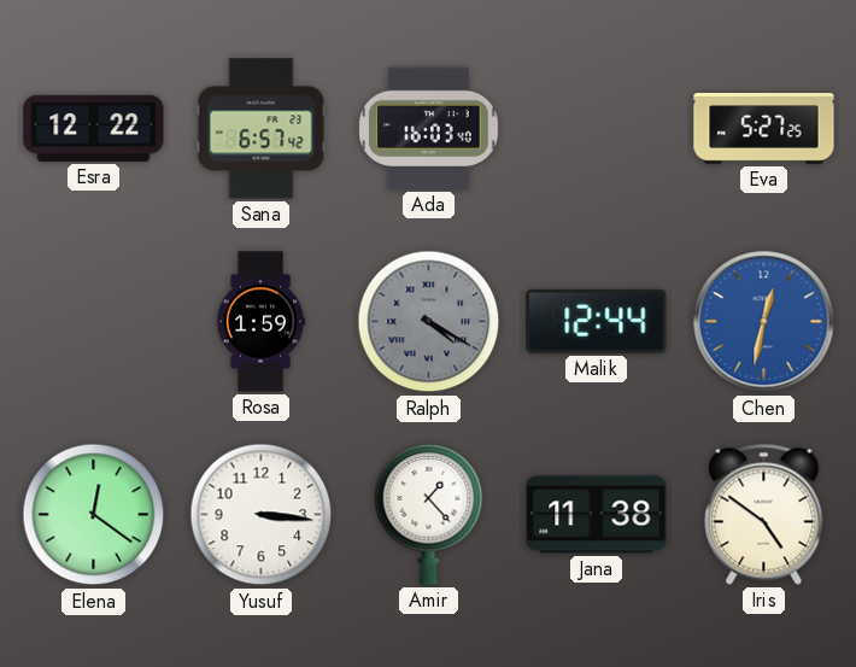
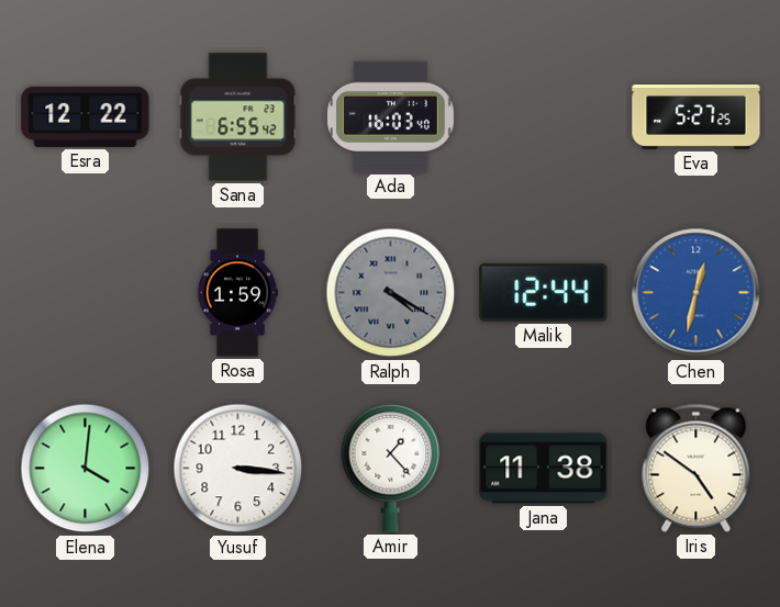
Sana: 6:57 -> 6:55 (238, 117)
Elena: 12:21 -> 4:01 (86, 469)
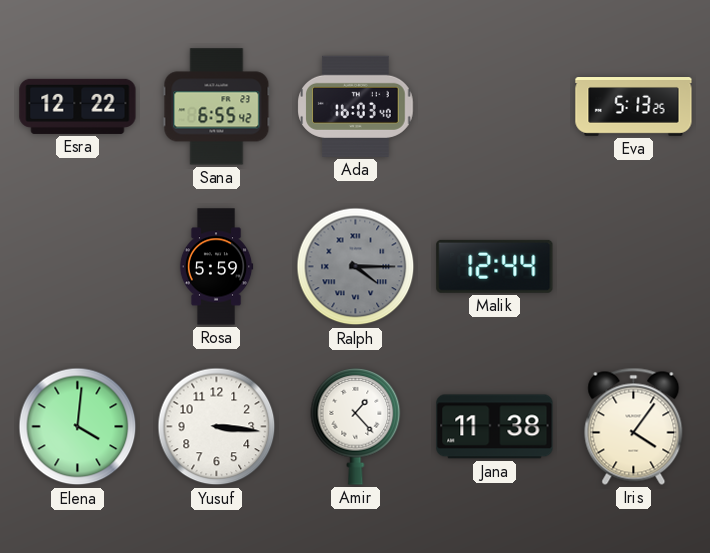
Eva: 5:27 -> 5:13 (634, 107)
Rosa: 1:59 -> 5:59 (216, 267)
Ralph: 4:20 -> 4:15 (356, 267)
Chen: 12:32 -> none (697, 293)
Iris: 4:51 -> 4:06 (634, 426)
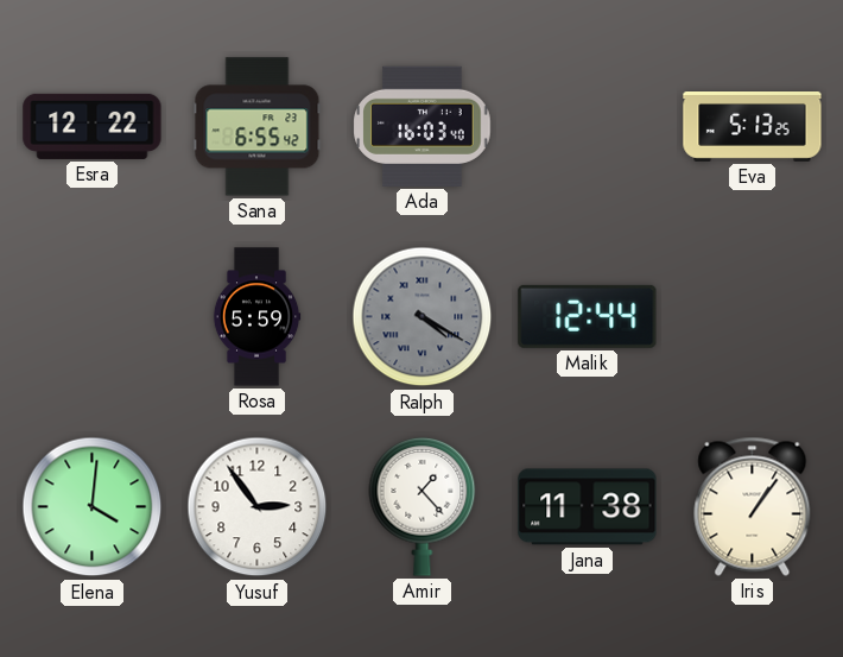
Ralph: 4:15 -> 4:20 (423, 317)
Yusuf: 3:16 -> 2:54 (258, 507)
Iris: 4:06 -> 1:06 (753, 506)
